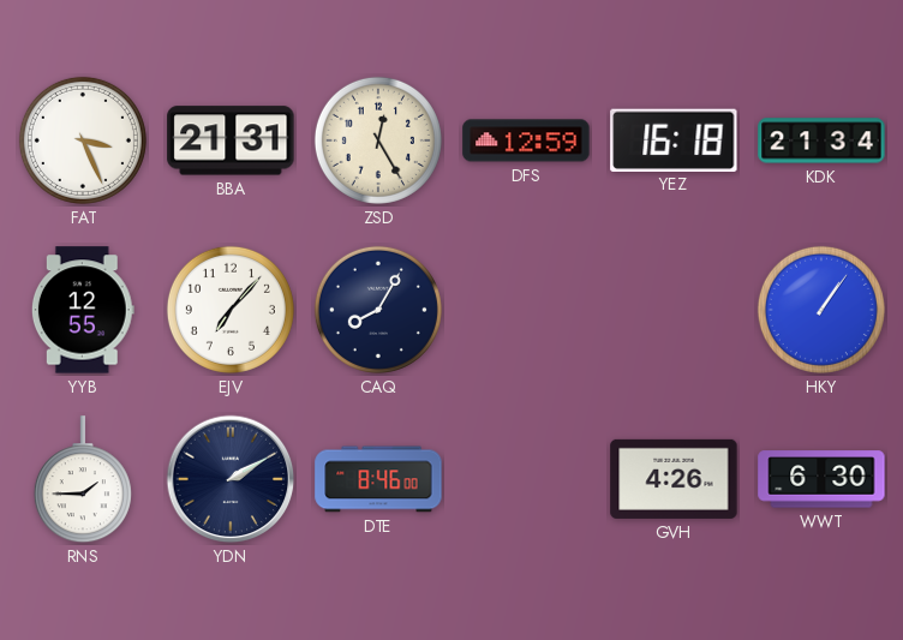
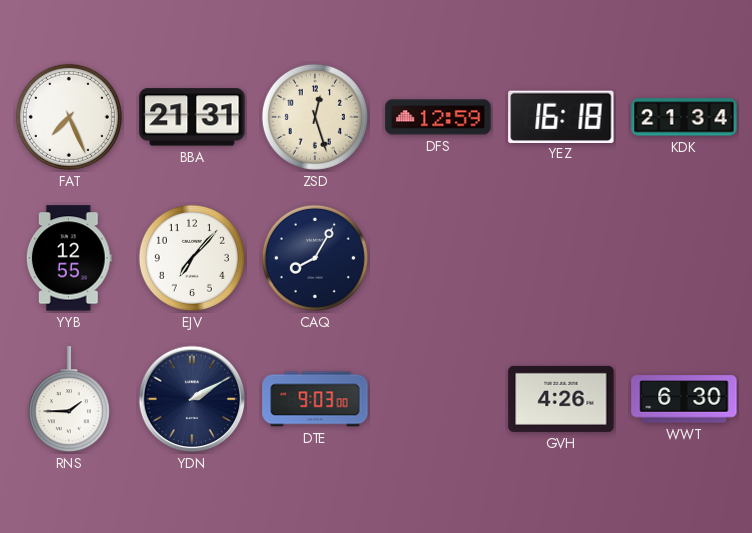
FAT: 3:26 -> 7:26 (69, 117)
ZSD: 12:25 -> 12:27 (315, 117)
HKY: 1:06 -> none (821, 310)
DTE: 8:46 -> 9:03 (315, 399)
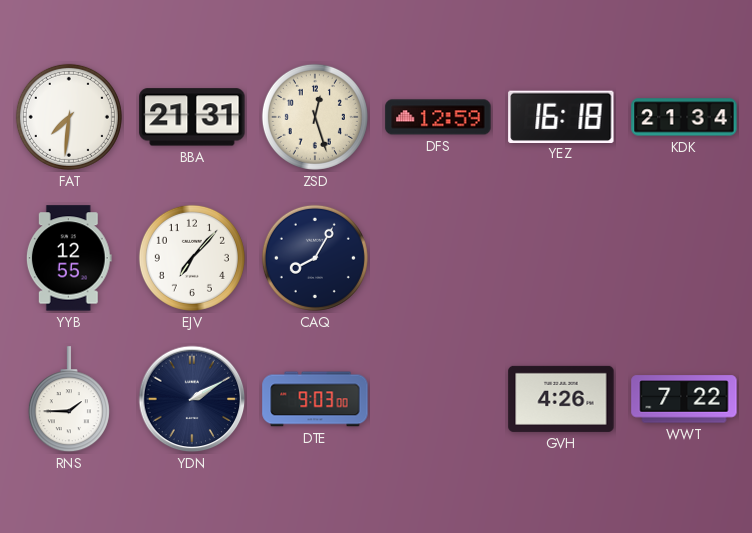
FAT: 7:26 -> 7:31 (69, 117)
WWT: 6:30 -> 7:22 (684, 399)
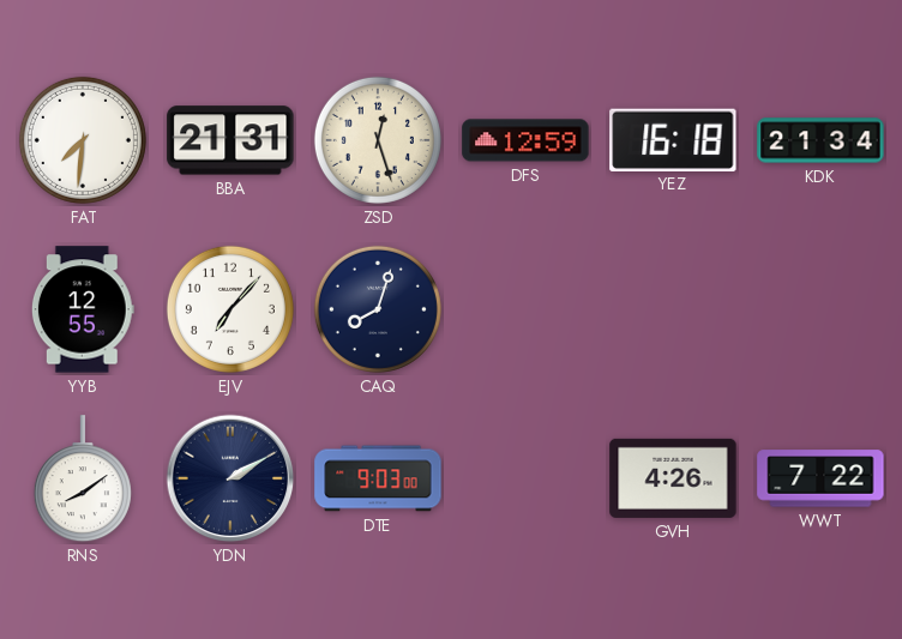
CAQ: 8:05 -> 8:03 (378, 309)
RNS: 1:45 -> 8:09 (83, 480)
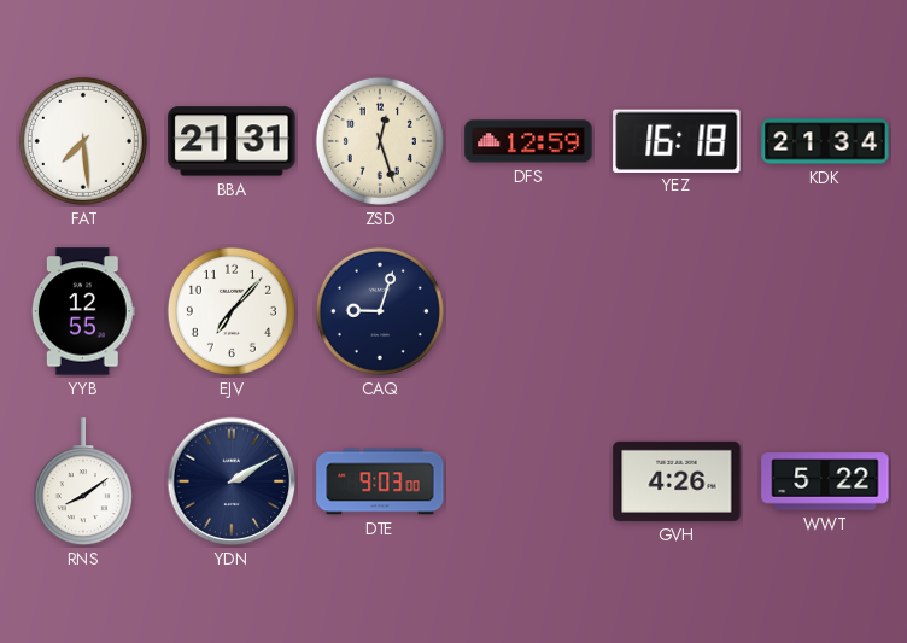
FAT: 7:31 -> 7:29 (83, 141)
CAQ: 8:03 -> 9:03 (380, 311)
WWT: 7:22 -> 5:22 (825, 481)
